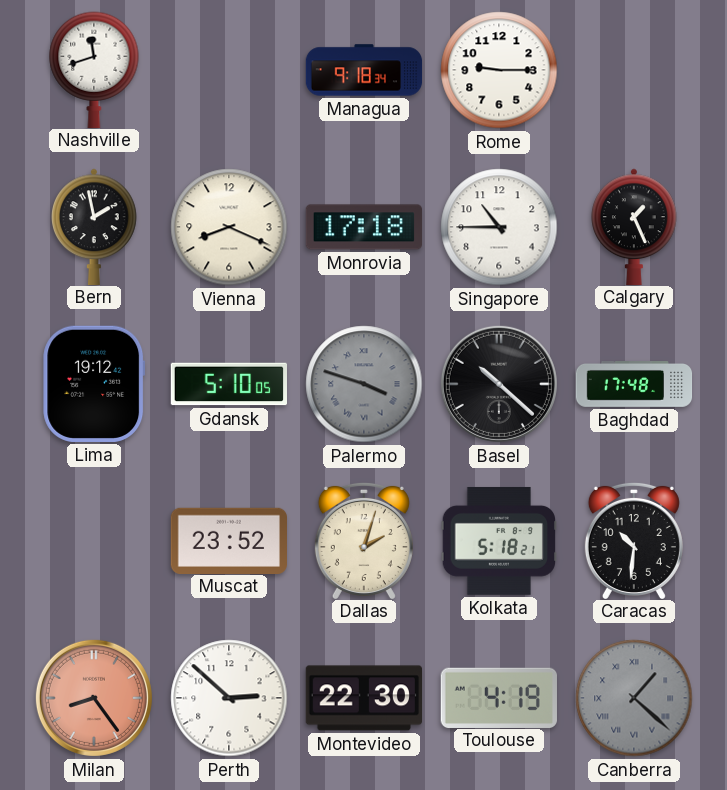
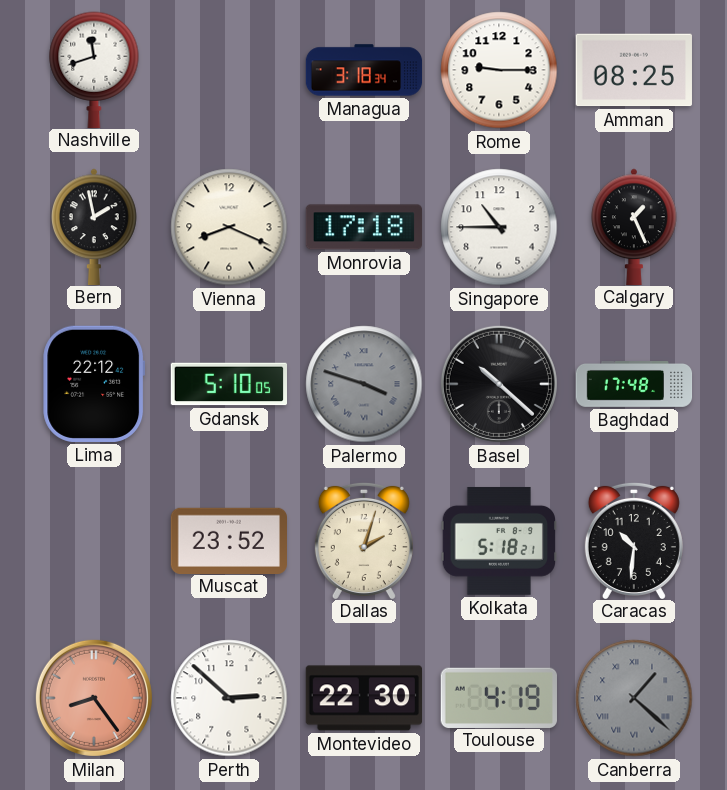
Managua: 9:18 -> 3:18 (364, 70)
Amman: none -> 08:25 (634, 70)
Lima: 19:12 -> 22:12 (94, 384)
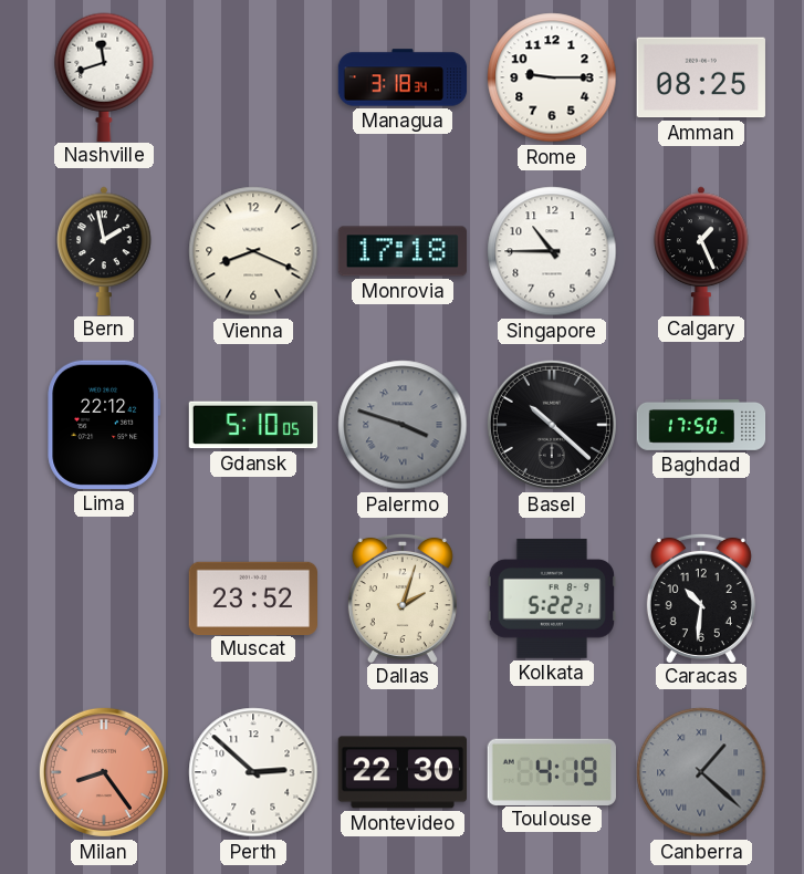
Baghdad: 17:48 -> 17:50 (701, 426)
Kolkata: 5:18 -> 5:22 (551, 599)
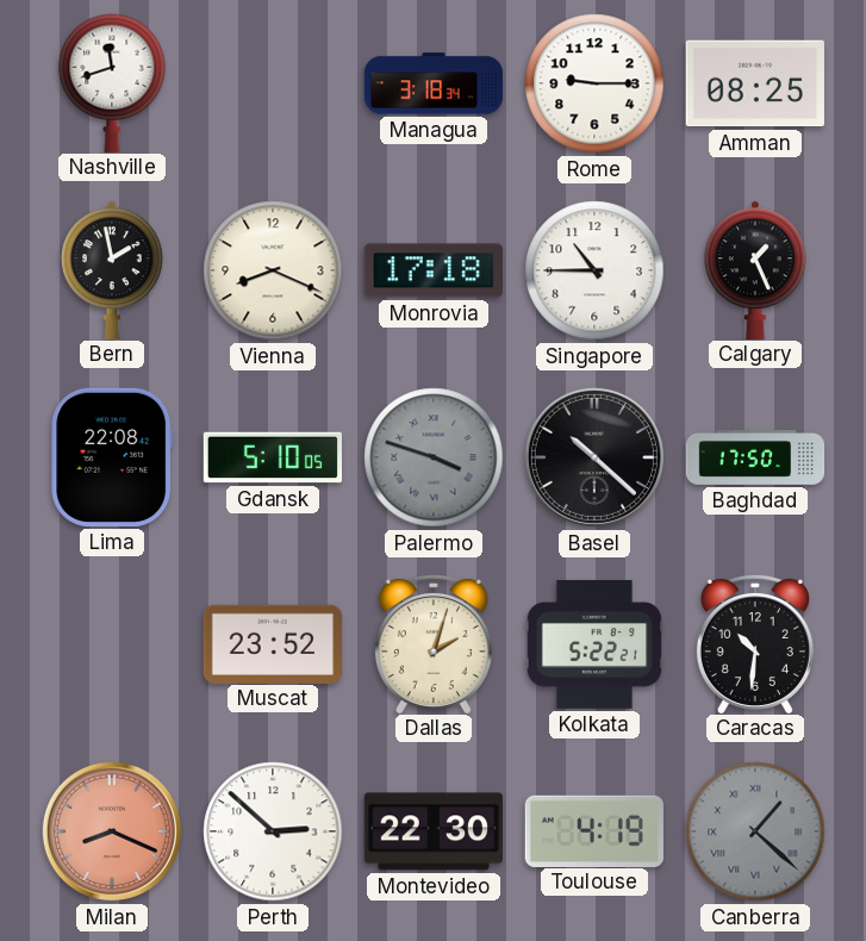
Lima: 22:12 -> 22:08 (112, 457)
Milan: 8:24 -> 8:19 (112, 831)
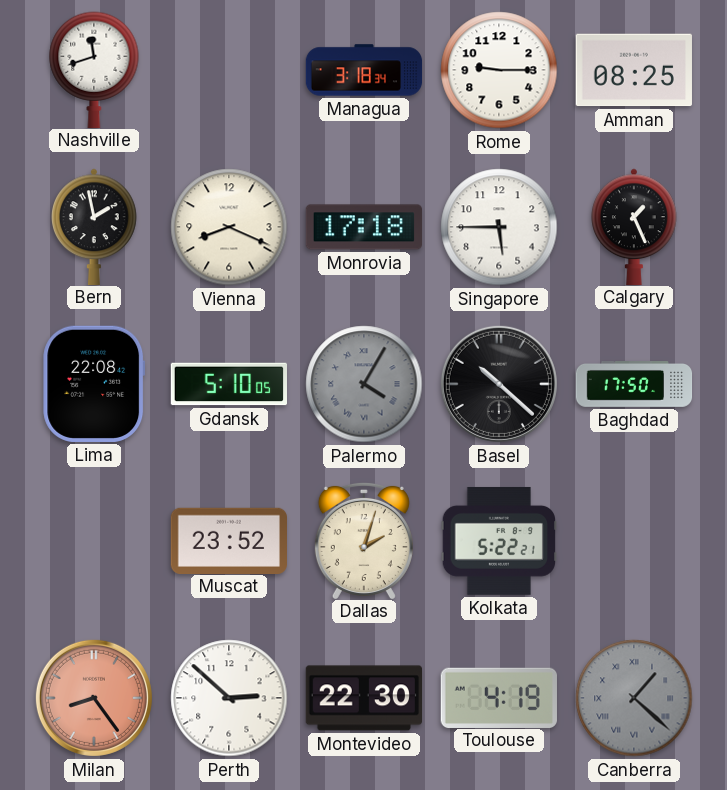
Singapore: 10:45 -> 5:45 (499, 227)
Palermo: 3:48 -> 4:05 (364, 384)
Caracas: 10:31 -> none (755, 643)
Milan: 8:19 -> 8:24 (94, 698)
